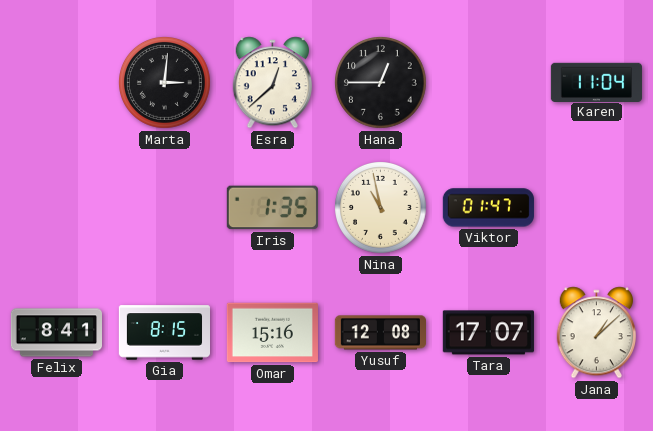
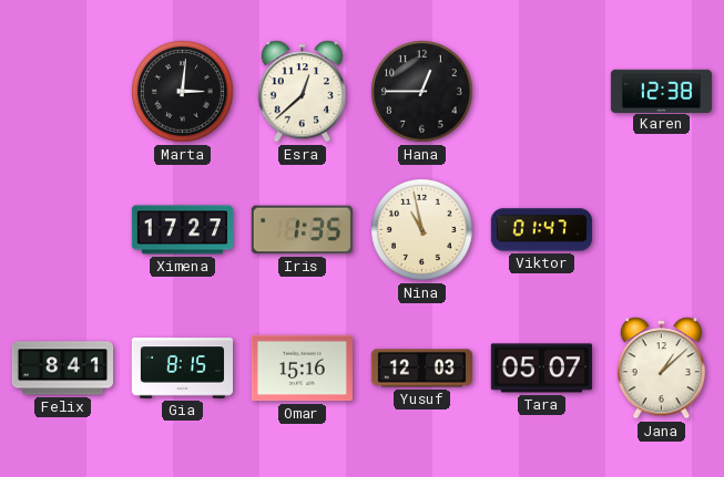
Karen: 11:04 -> 12:38 (661, 91)
Ximena: none -> 17:27 (182, 230)
Yusuf: 12:08 -> 12:03 (421, 369)
Tara: 17:07 -> 05:07 (541, 369)
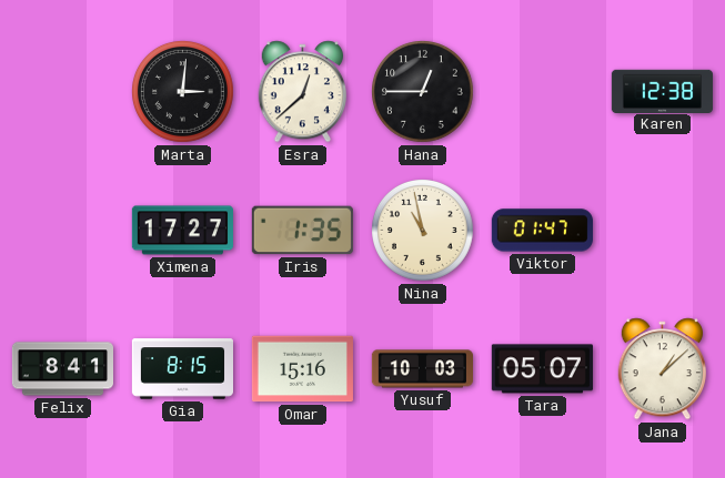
Yusuf: 12:03 -> 10:03 (422, 369)
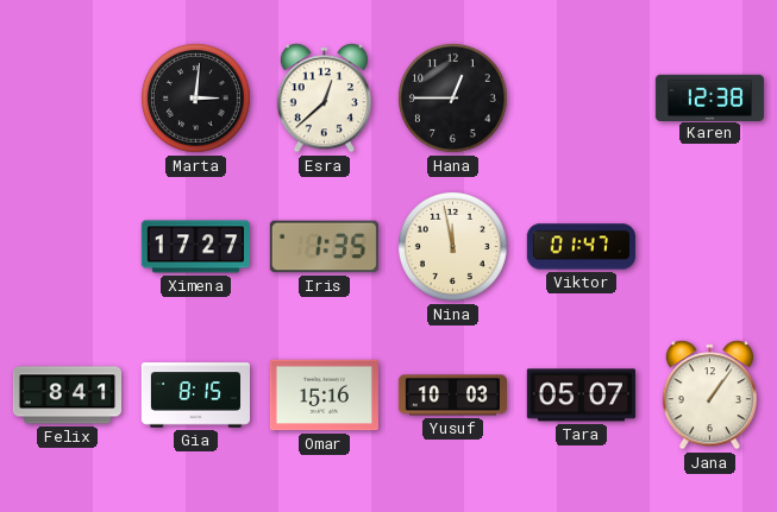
Nina: 10:58 -> 11:58 (453, 247)
Jana: 1:08 -> 1:06 (709, 396)
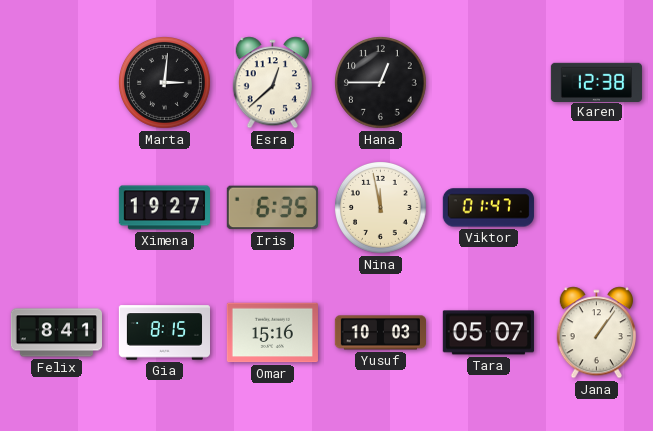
Ximena: 17:27 -> 19:27 (164, 208)
Iris: 1:35 -> 6:35 (272, 208)
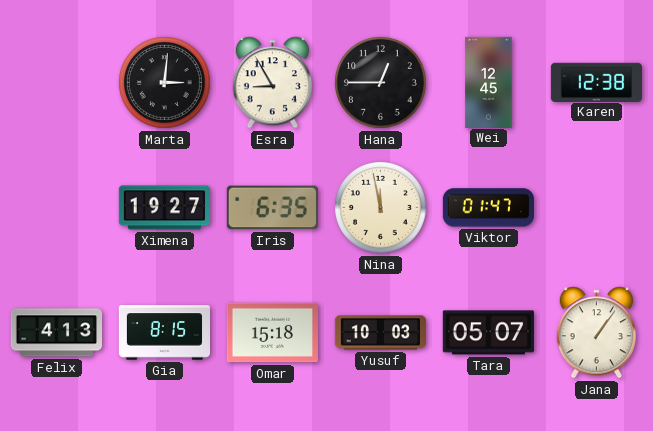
Esra: 12:38 -> 8:55 (272, 83)
Wei: none -> 12:45 (489, 82)
Felix: 8:41 -> 4:13 (56, 333)
Omar: 15:16 -> 15:18 (272, 333)
